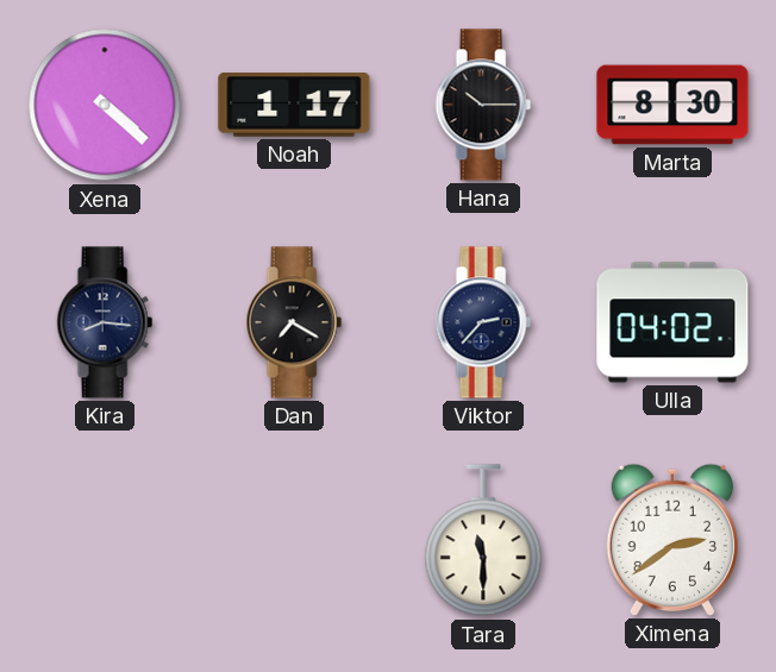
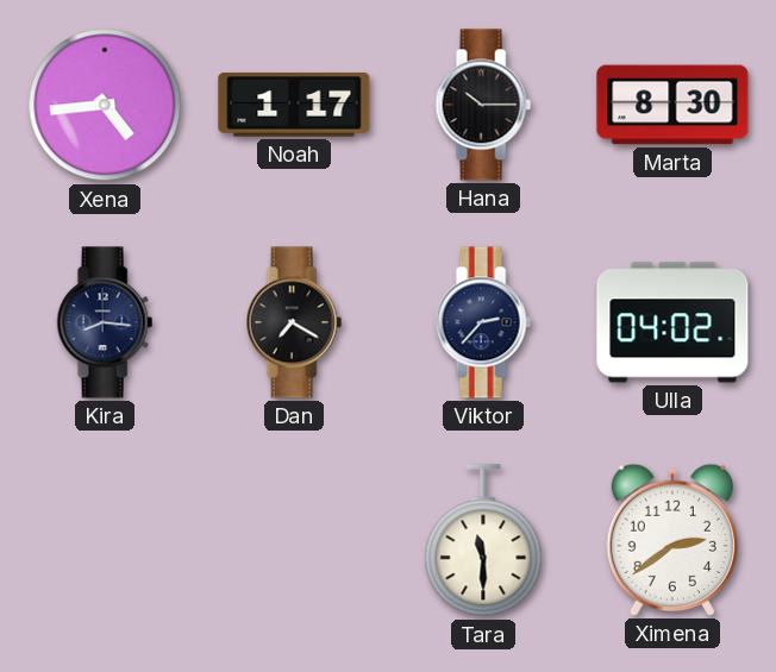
Xena: 4:22 -> 4:44 (105, 105)
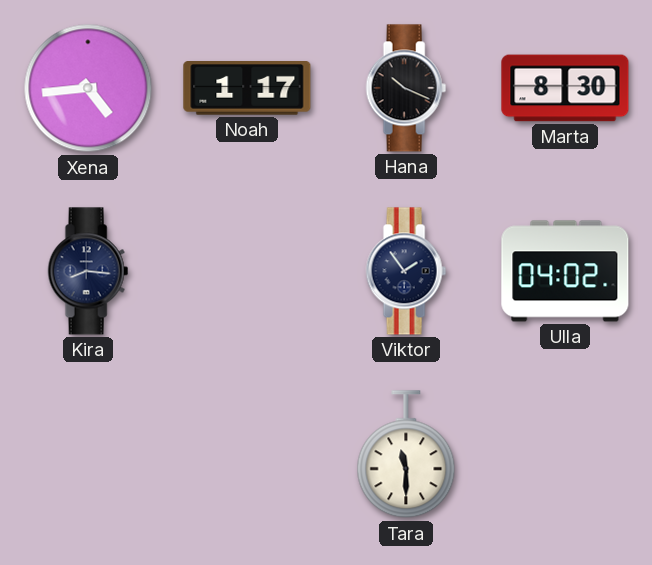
Hana: 10:15 -> 10:19 (406, 88)
Dan: 7:20 -> none (294, 322)
Viktor: 2:37 -> 1:54 (406, 271)
Ximena: 2:39 -> none (672, 540)
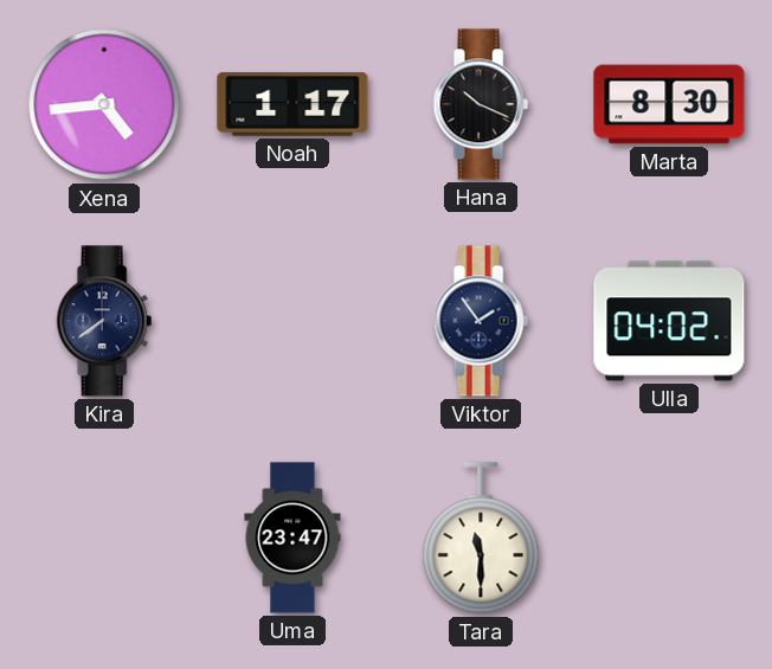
Kira: 8:16 -> 7:39 (104, 321)
Uma: none -> 23:47 (292, 538)
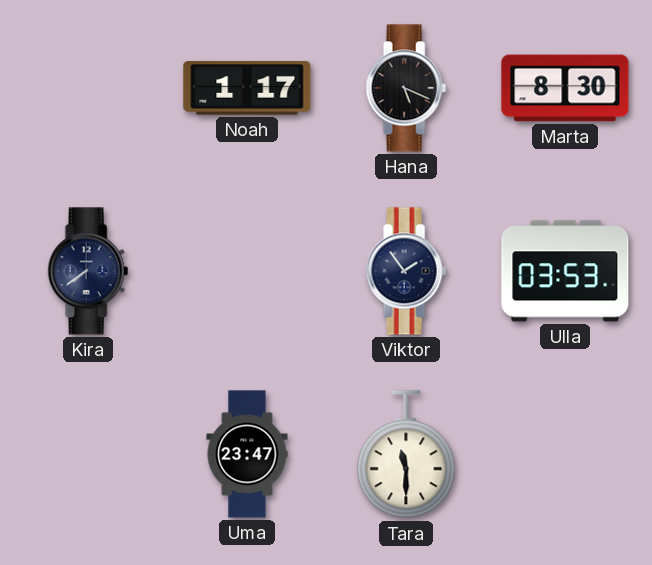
Xena: 4:44 -> none (104, 104)
Hana: 10:19 -> 5:19 (406, 88)
Ulla: 04:02 -> 03:53 (565, 271)
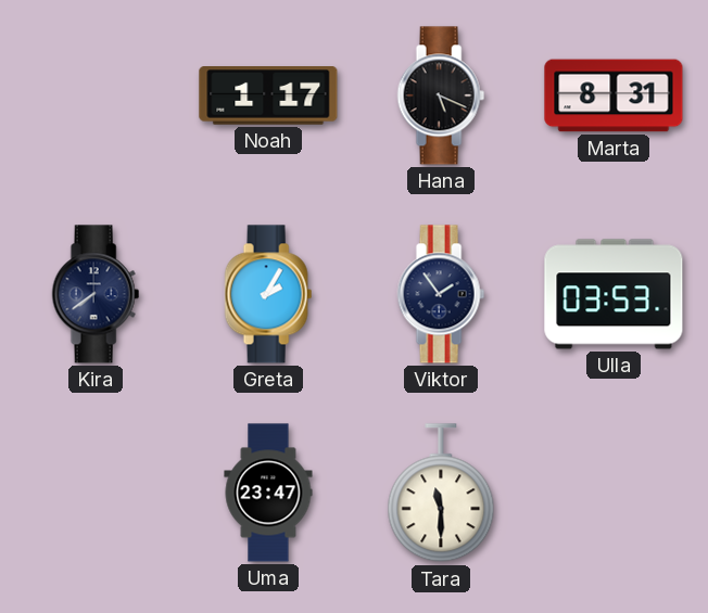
Marta: 8:30 -> 8:31 (614, 95)
Greta: none -> 2:05 (268, 294)
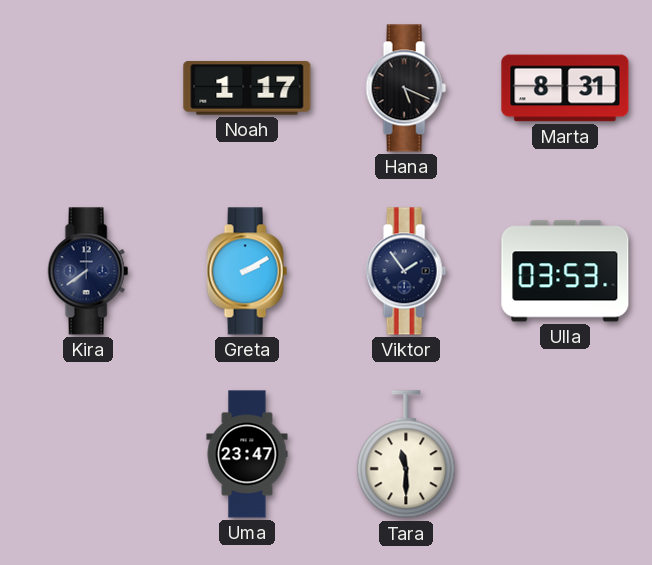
Greta: 2:05 -> 2:10 (247, 271)
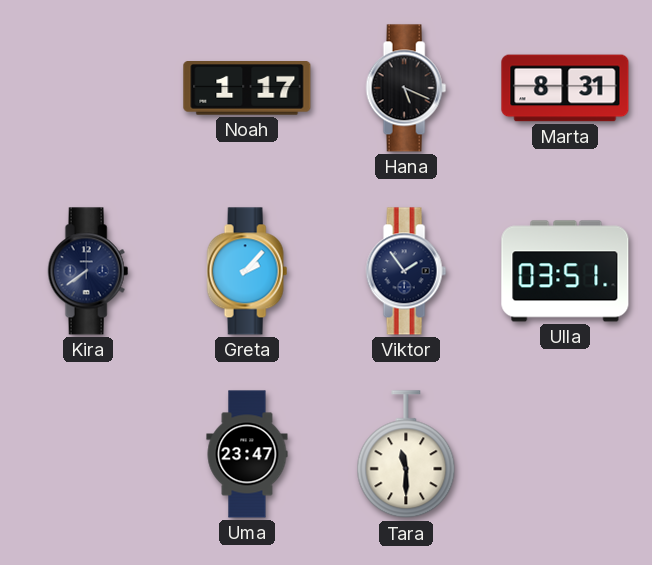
Greta: 2:10 -> 2:07 (247, 271)
Ulla: 03:53 -> 03:51 (565, 271)
